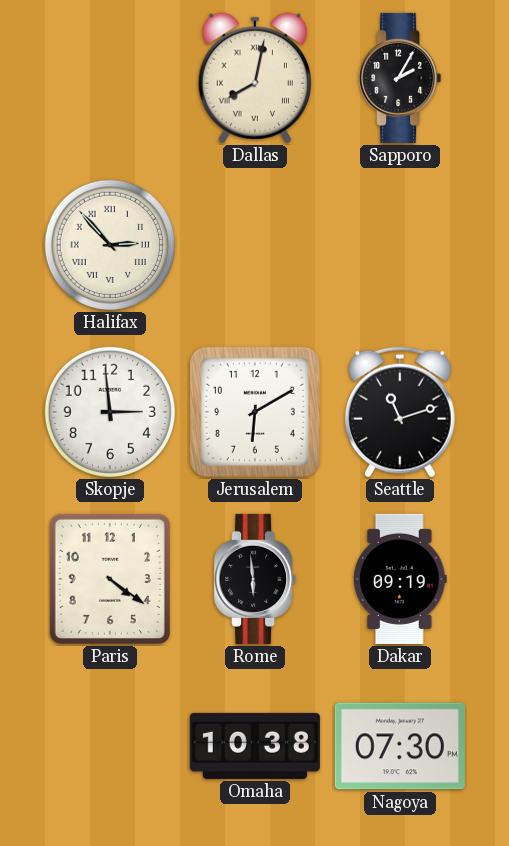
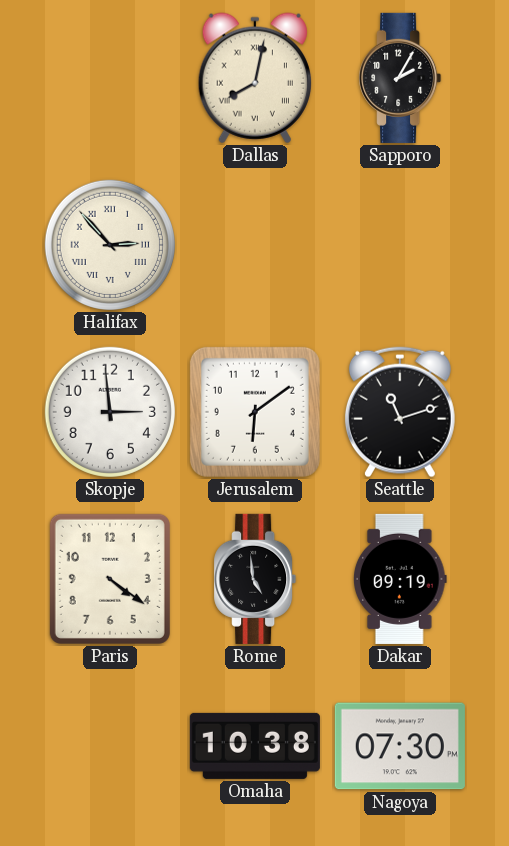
Jerusalem: 6:10 -> 6:09 (255, 412)
Rome: 5:59 -> 4:59 (255, 579)
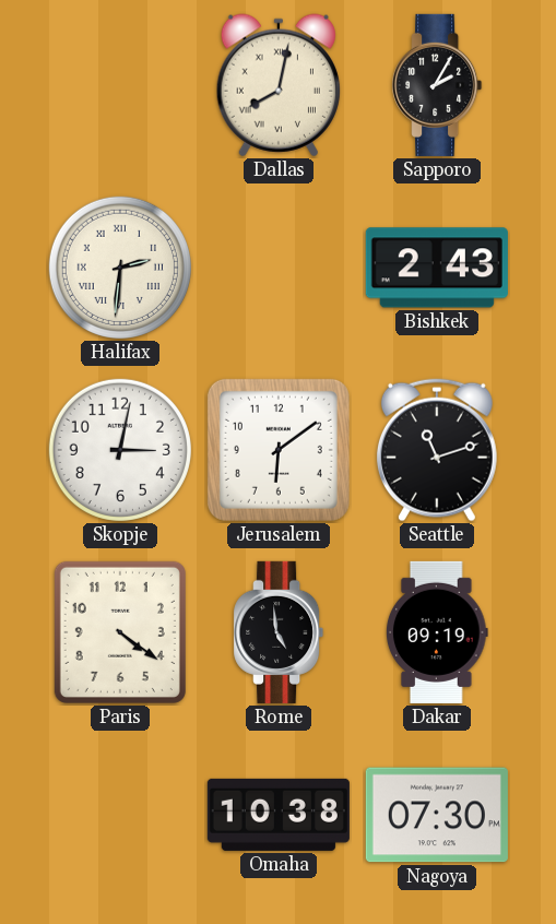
Halifax: 2:53 -> 2:31 (120, 268)
Bishkek: none -> 2:43 (437, 268)
Skopje: 2:59 -> 3:02 (120, 450)
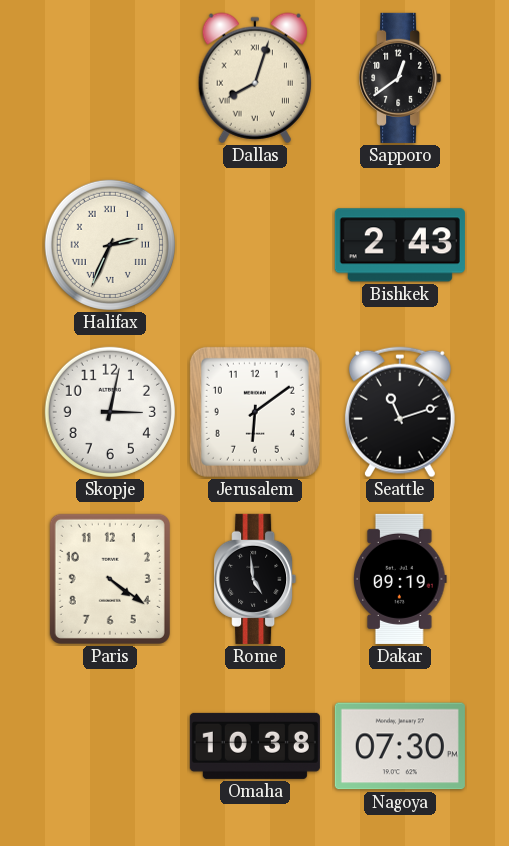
Dallas: 8:02 -> 8:03 (255, 78)
Sapporo: 2:05 -> 12:39 (400, 78)
Halifax: 2:31 -> 2:34 (110, 245)
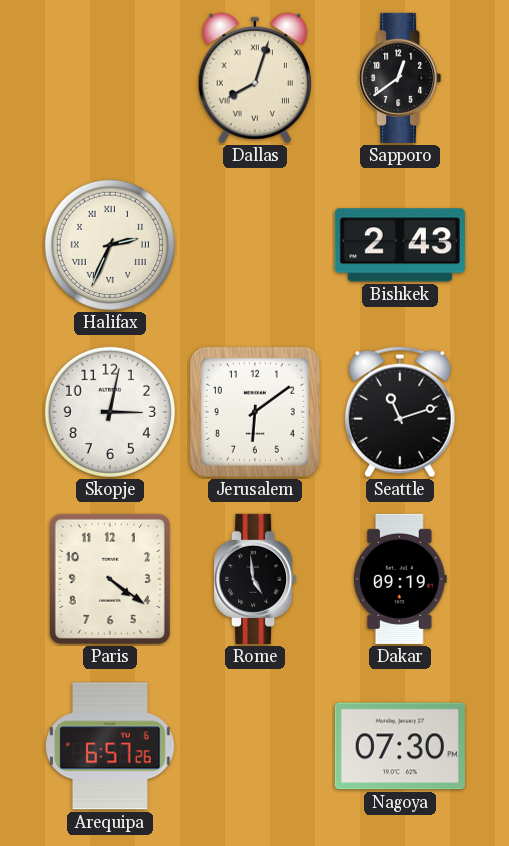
Arequipa: none -> 6:57 (110, 746)
Omaha: 10:38 -> none (255, 746)
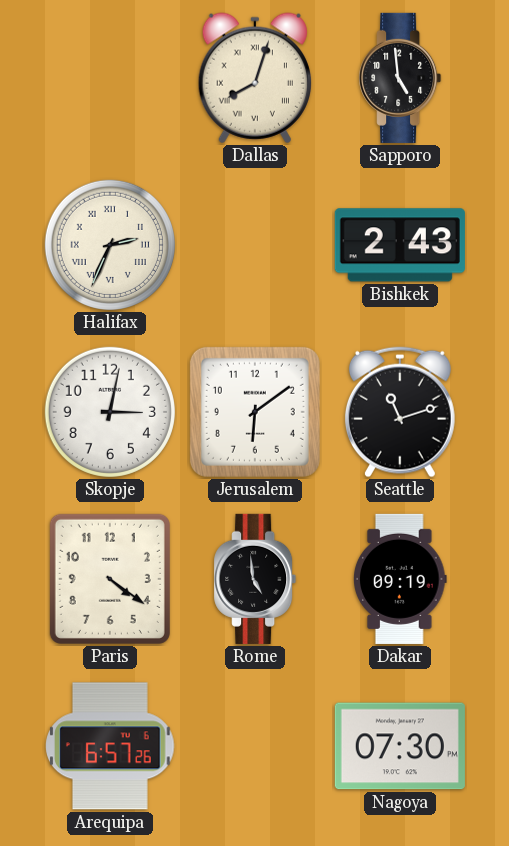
Sapporo: 12:39 -> 4:59 (400, 78)
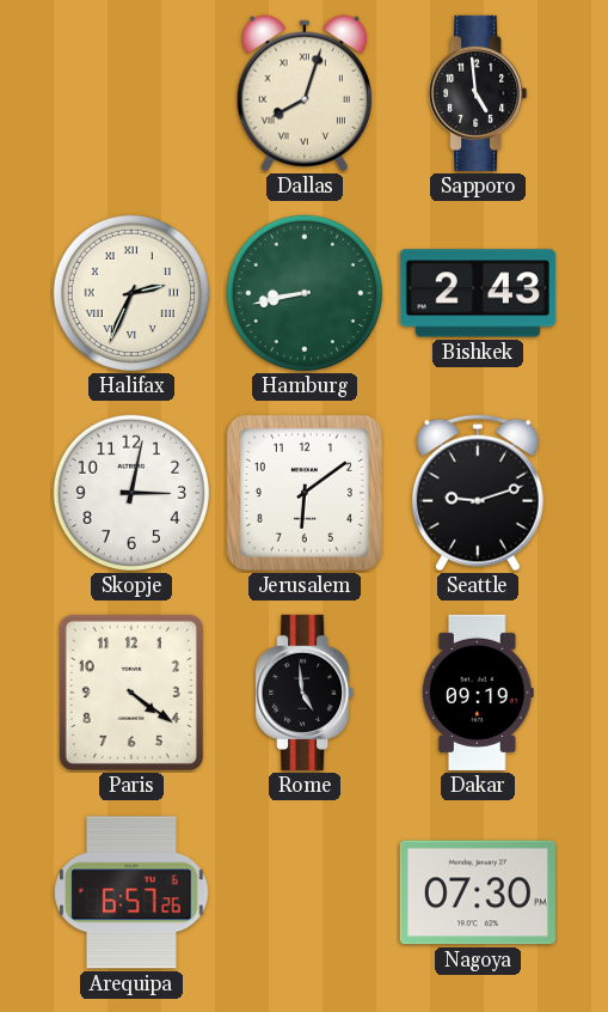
Hamburg: none -> 8:43 (305, 293)
Seattle: 11:12 -> 9:12 (478, 493)
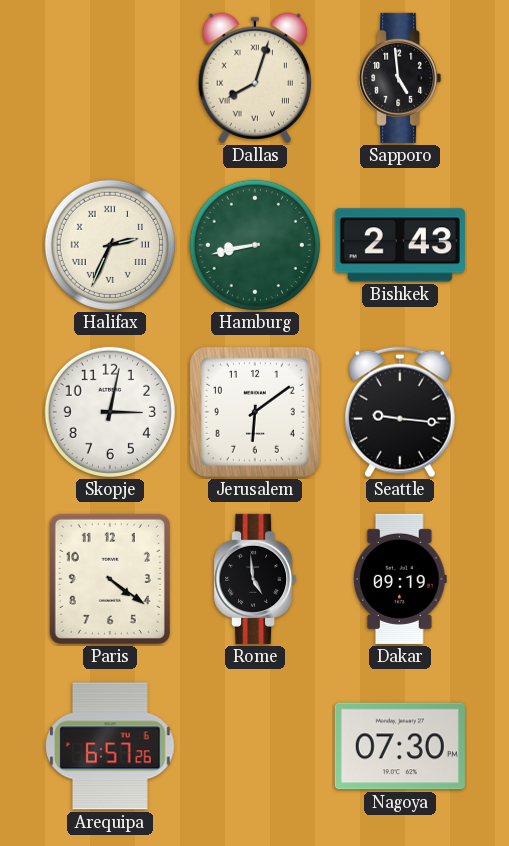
Seattle: 9:12 -> 9:16 (400, 412)
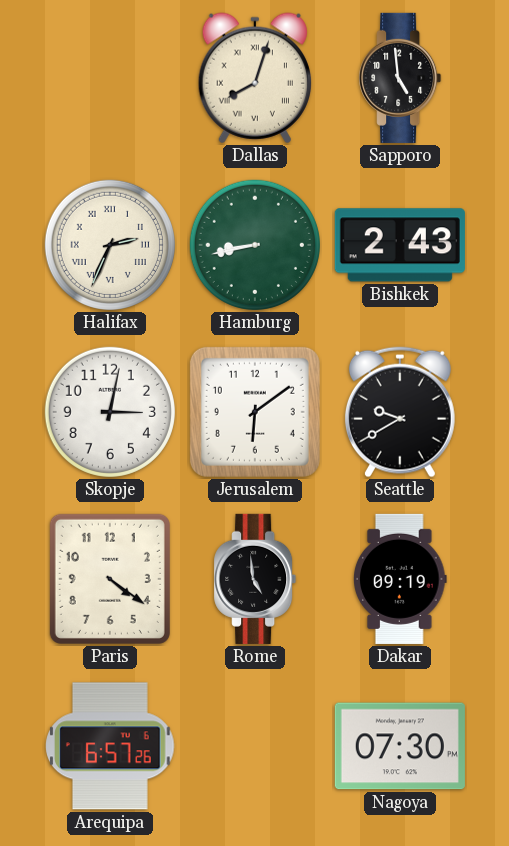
Seattle: 9:16 -> 9:40 (400, 412)
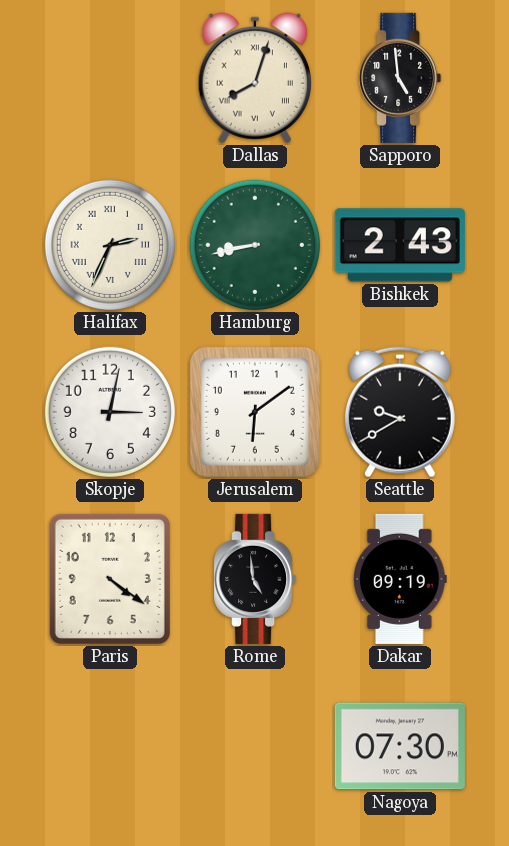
Arequipa: 6:57 -> none (110, 746)
